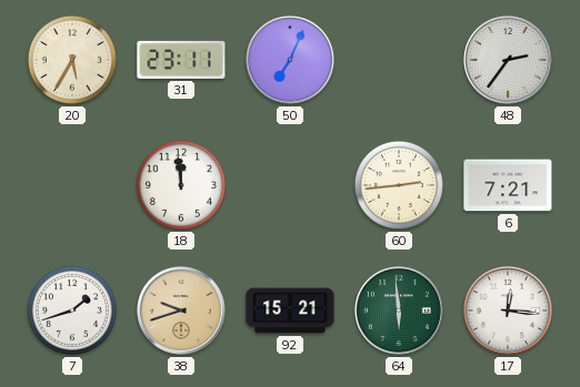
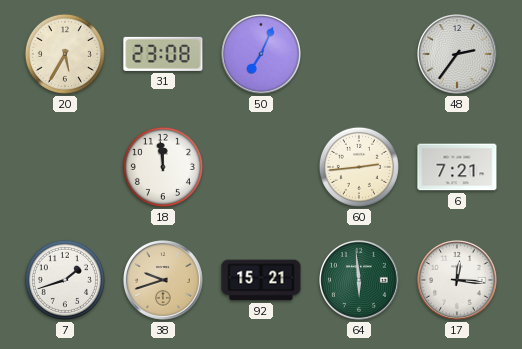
31: 23:11 -> 23:08 (163, 54)
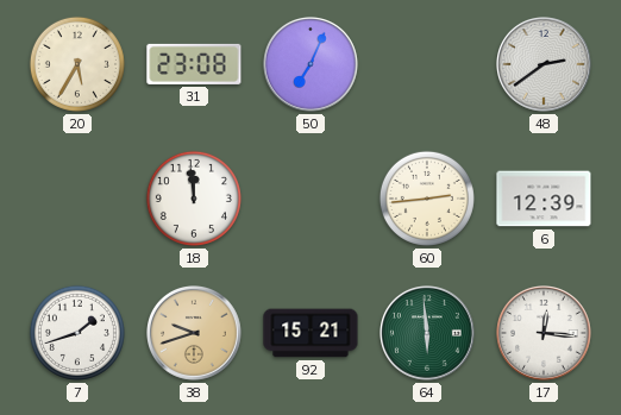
48: 2:36 -> 2:39 (545, 65)
6: 7:21 -> 12:39 (544, 199)
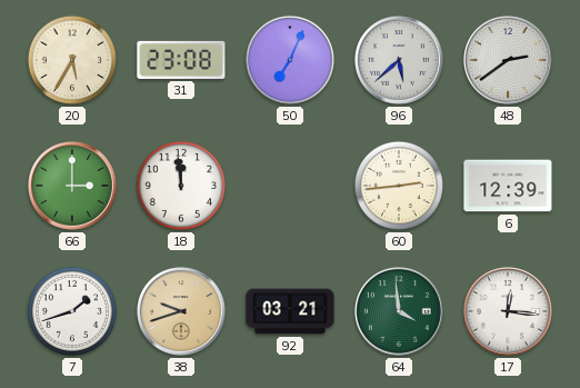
96: none -> 5:38 (400, 61)
66: none -> 3:00 (73, 187)
92: 15:21 -> 03:21 (290, 311)
64: 5:59 -> 3:59 (400, 312)
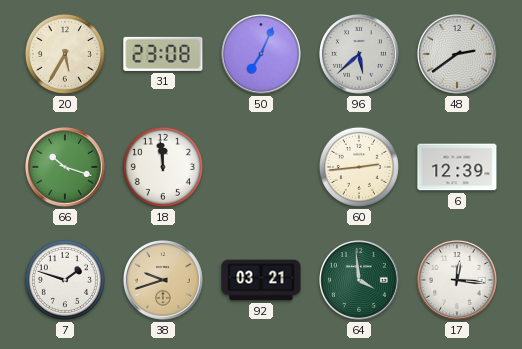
66: 3:00 -> 10:18 (66, 168)
7: 1:42 -> 1:48 (65, 280)
